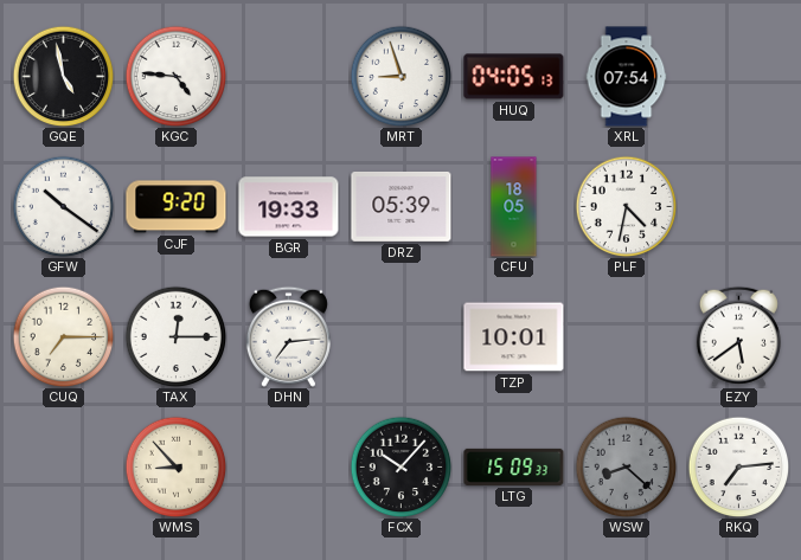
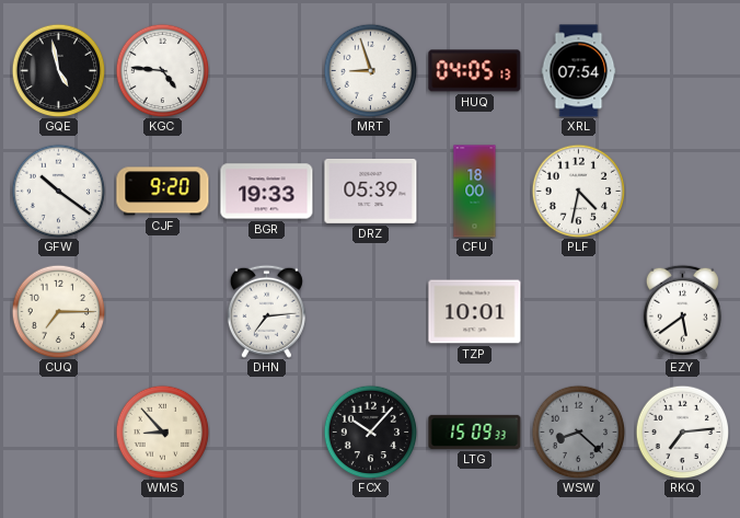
CFU: 18:05 -> 18:00 (475, 192)
TAX: 12:15 -> none (175, 336)
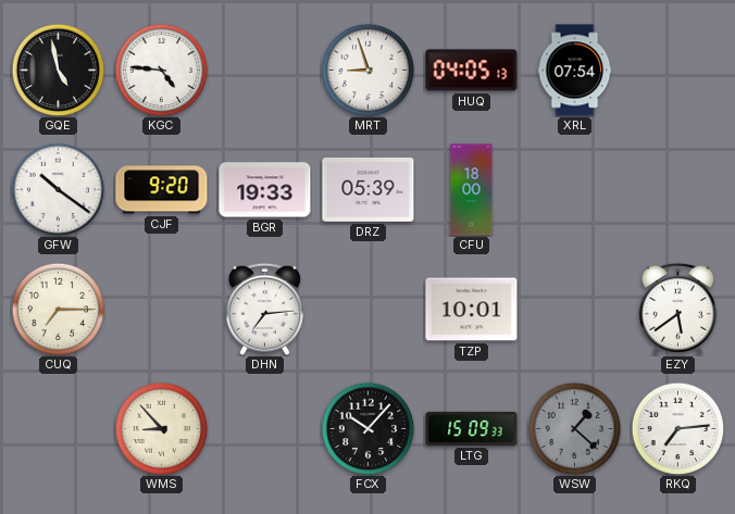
PLF: 4:32 -> none (578, 191)
WSW: 8:22 -> 1:22 (574, 428)
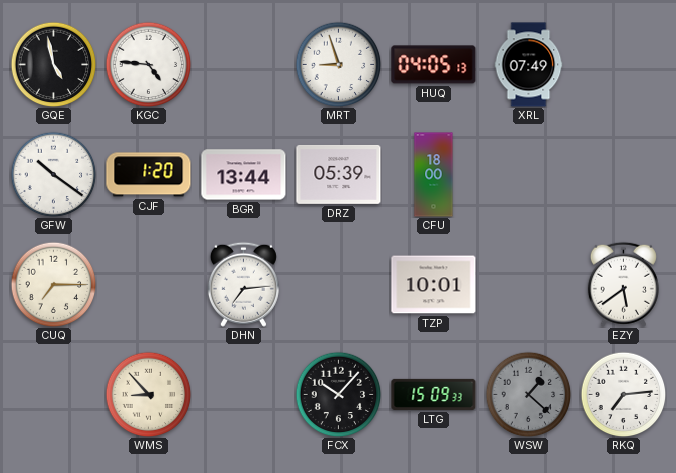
XRL: 07:54 -> 07:49 (529, 65)
CJF: 9:20 -> 1:20 (149, 175)
BGR: 19:33 -> 13:44 (244, 175)
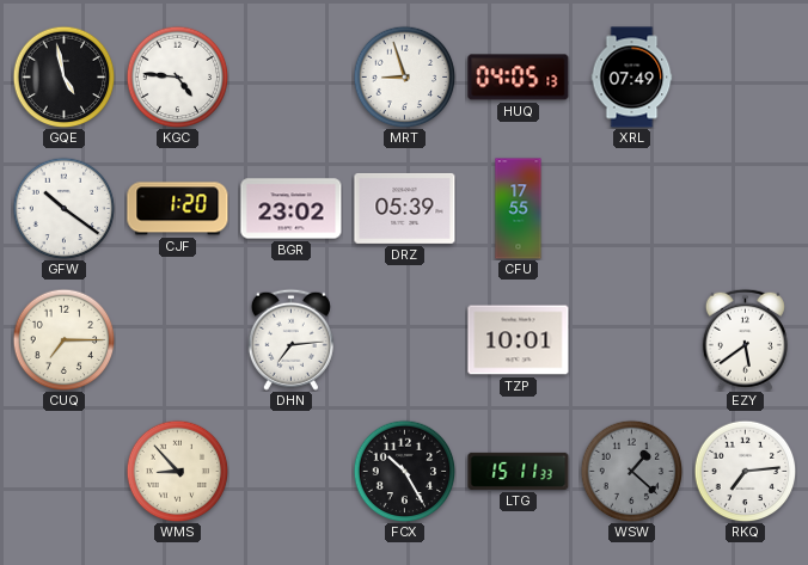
BGR: 13:44 -> 23:02 (292, 209)
CFU: 18:00 -> 17:55 (519, 209)
FCX: 10:07 -> 10:25 (404, 471)
LTG: 15:09 -> 15:11 (519, 471)
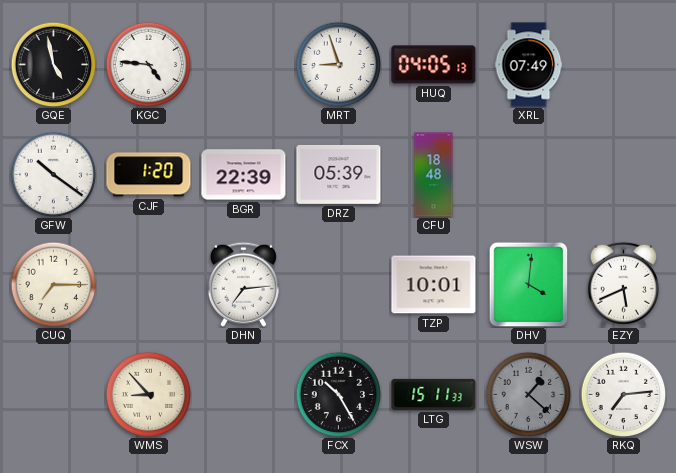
BGR: 23:02 -> 22:39 (244, 175)
CFU: 17:55 -> 18:48 (434, 175)
DHV: none -> 4:01 (529, 284)
EZY: 5:39 -> 5:41 (623, 284)
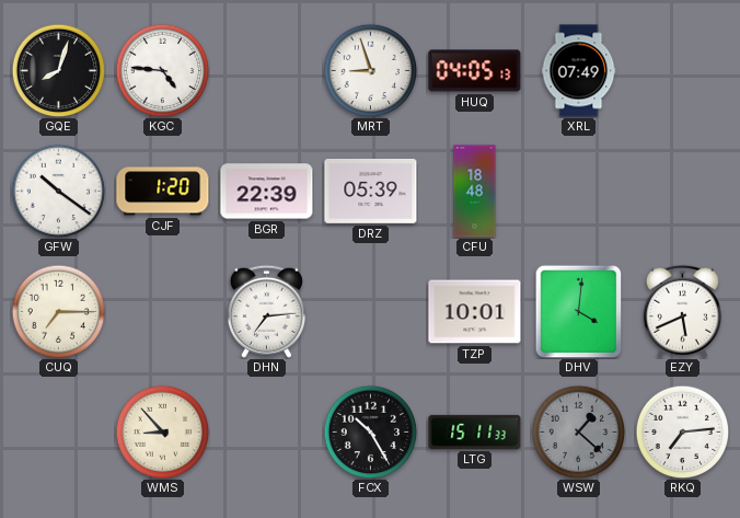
GQE: 4:58 -> 8:03 (58, 70)
